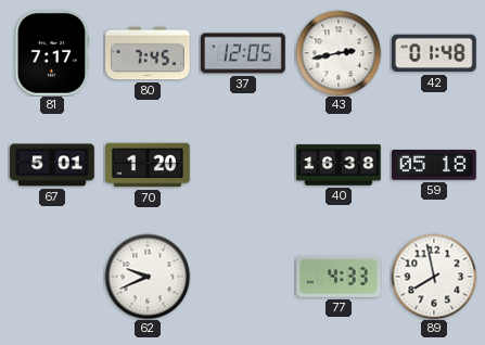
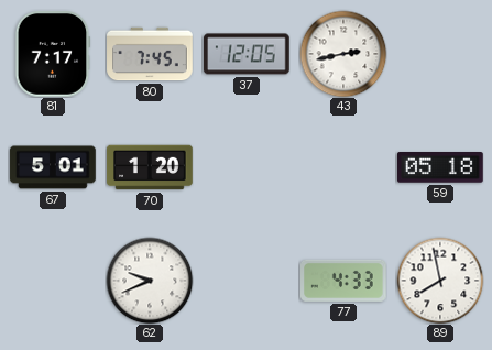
42: 01:48 -> none (435, 53)
40: 16:38 -> none (339, 165)
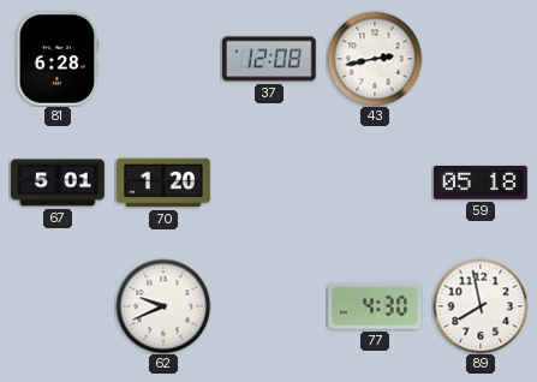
81: 7:17 -> 6:28 (58, 60)
80: 7:45 -> none (150, 54)
37: 12:05 -> 12:08 (270, 59)
77: 4:33 -> 4:30 (376, 306)
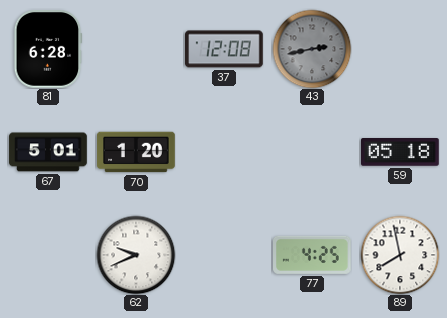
43 dial: white -> grey (312, 49)
77: 4:30 -> 4:25 (313, 255)
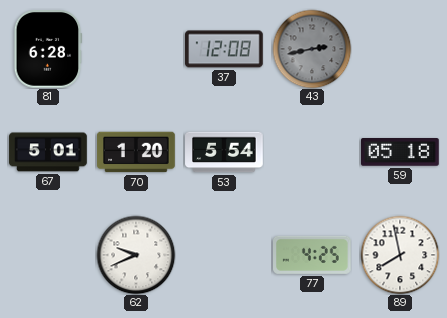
53: none -> 5:54 (224, 152)
